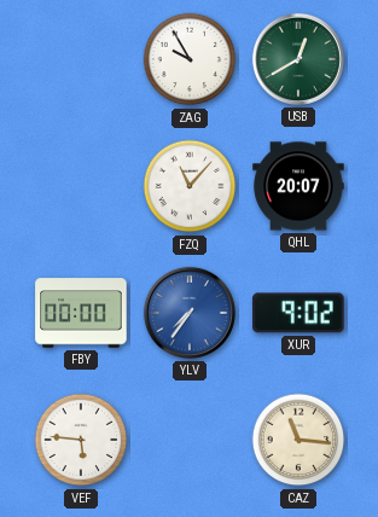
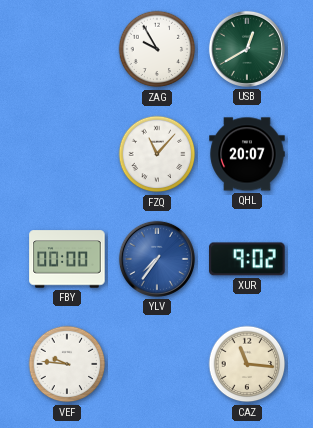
VEF: 5:46 -> 9:46 (67, 364)
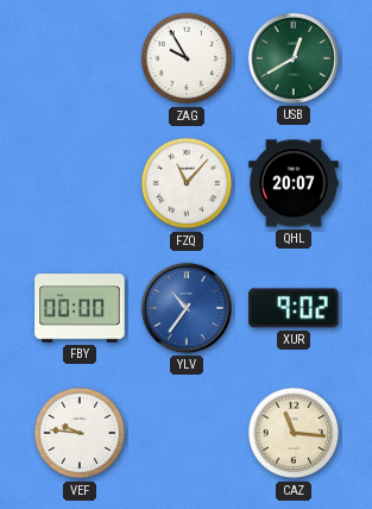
YLV: 7:36 -> 10:36 (187, 308)
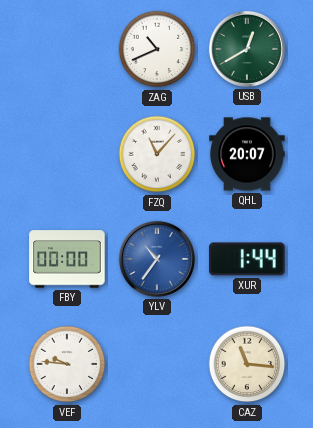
ZAG: 9:55 -> 10:41 (157, 49)
XUR: 9:02 -> 1:44 (247, 259)
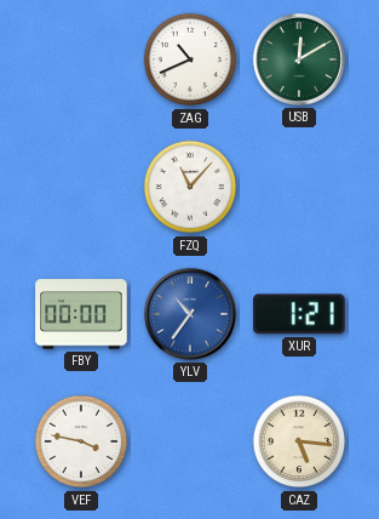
USB: 12:40 -> 12:10 (299, 59)
QHL: 20:07 -> none (247, 154)
XUR: 1:44 -> 1:21 (299, 314)
VEF: 9:46 -> 3:47 (81, 441)
CAZ: 11:16 -> 5:16 (299, 441)
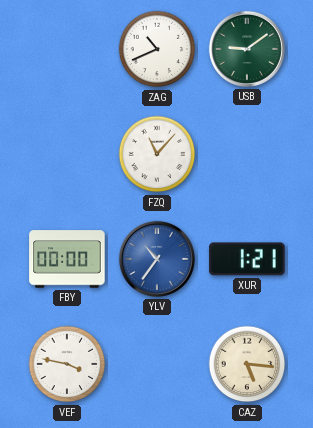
USB: 12:10 -> 9:09 (247, 49)
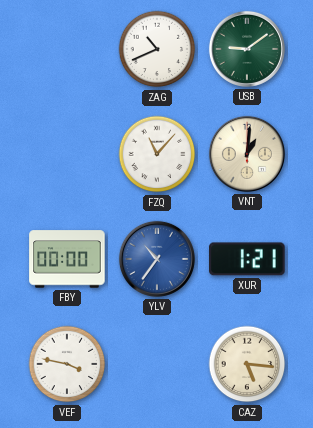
VNT: none -> 1:01 (247, 154)
